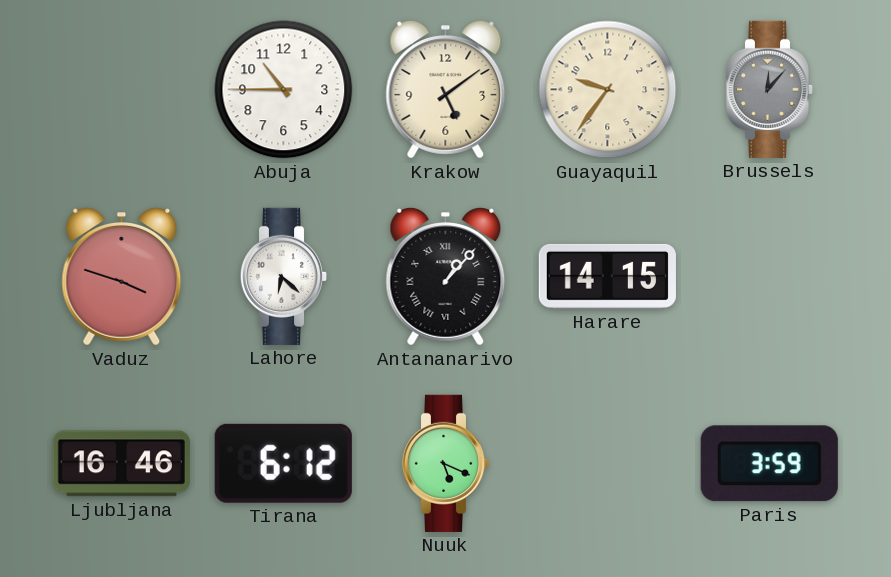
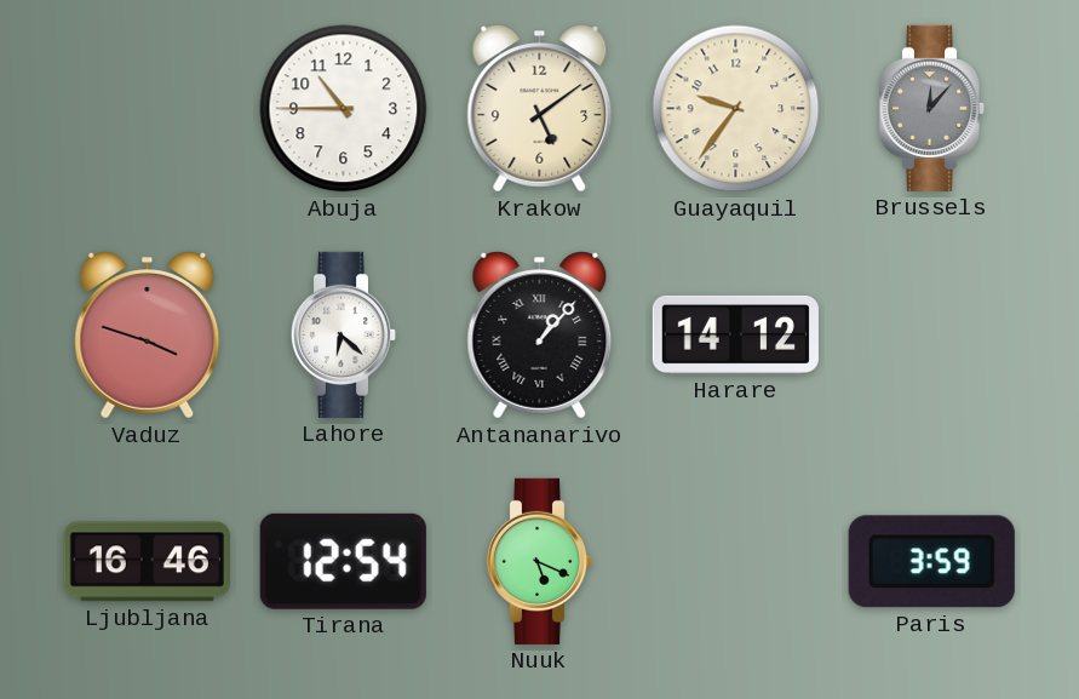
Harare: 14:15 -> 14:12 (735, 334)
Tirana: 6:12 -> 12:54 (343, 561)
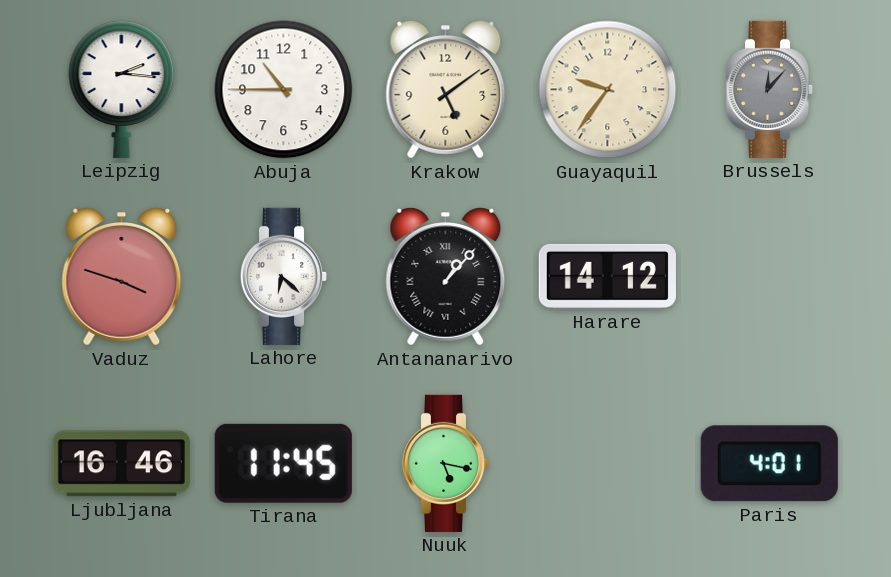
Leipzig: none -> 2:16 (122, 89)
Tirana: 12:54 -> 11:45 (283, 463)
Nuuk: 5:19 -> 5:17 (446, 463)
Paris: 3:59 -> 4:01 (769, 464)
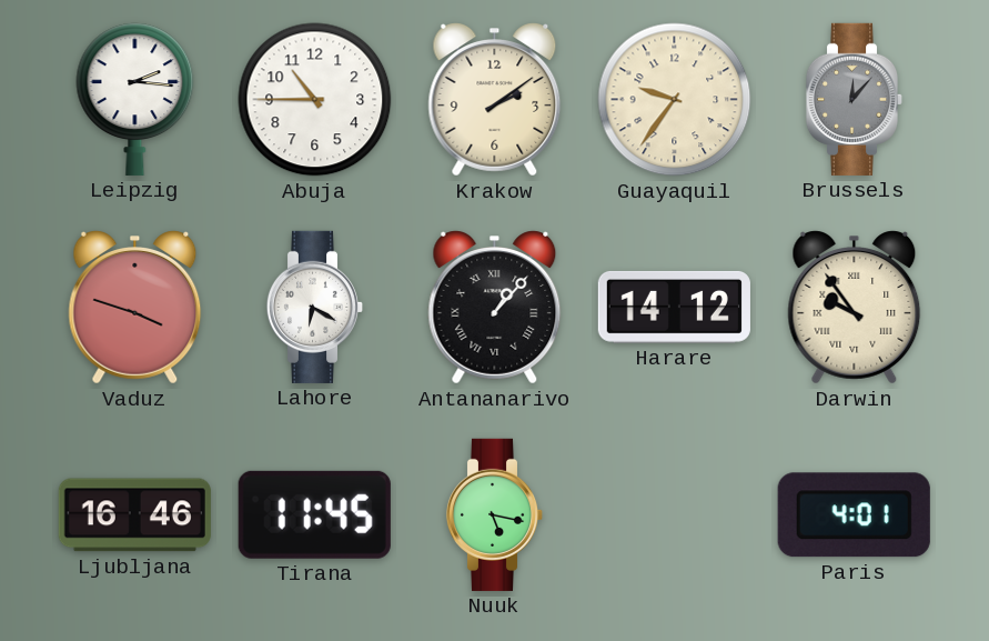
Krakow: 5:09 -> 2:09 (495, 100)
Lahore: 6:22 -> 6:20 (315, 307)
Darwin: none -> 9:54 (855, 308)
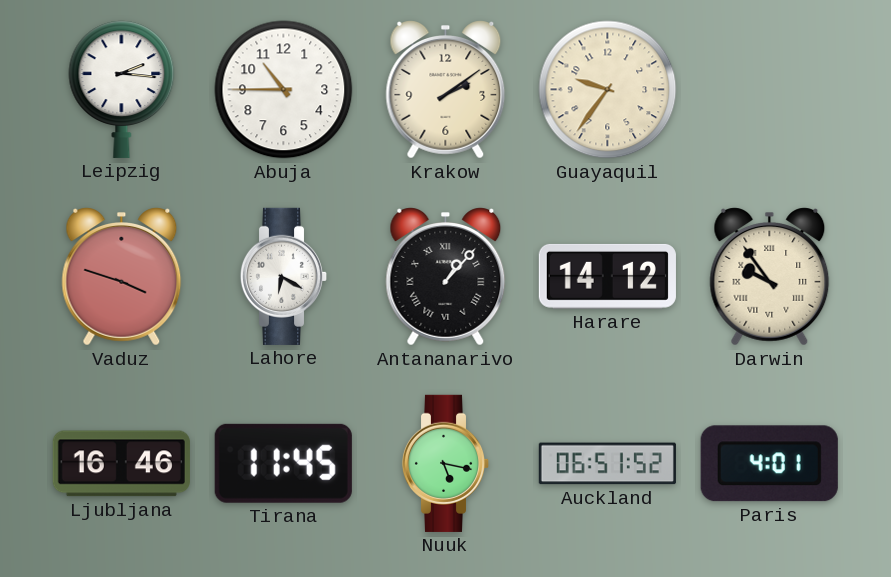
Brussels: 12:07 -> none (855, 99)
Auckland: none -> 06:51 (607, 464)
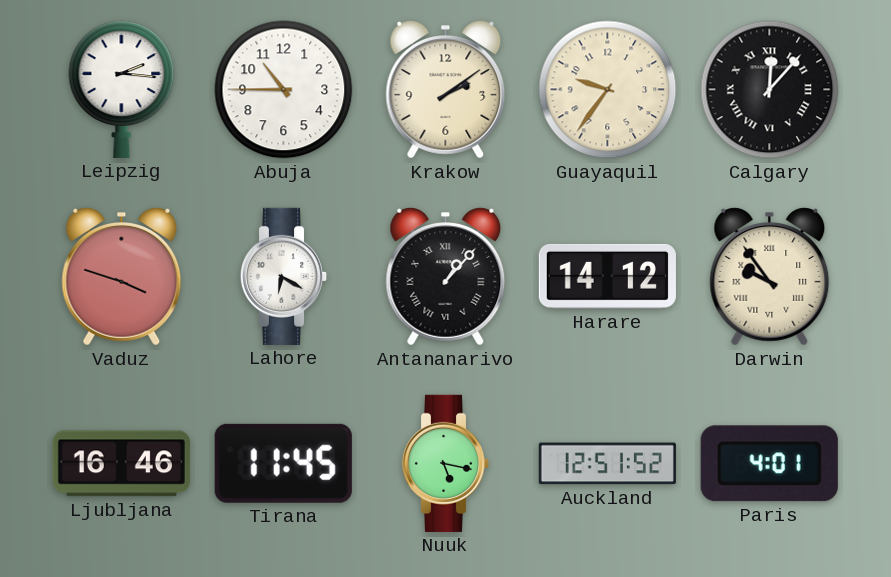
Calgary: none -> 12:07 (770, 90)
Auckland: 06:51 -> 12:51 (607, 464)
